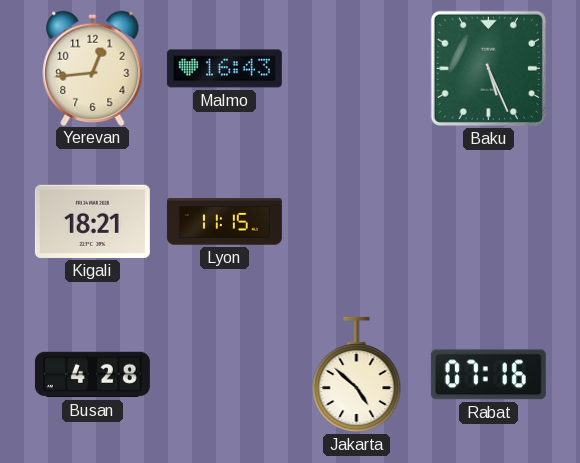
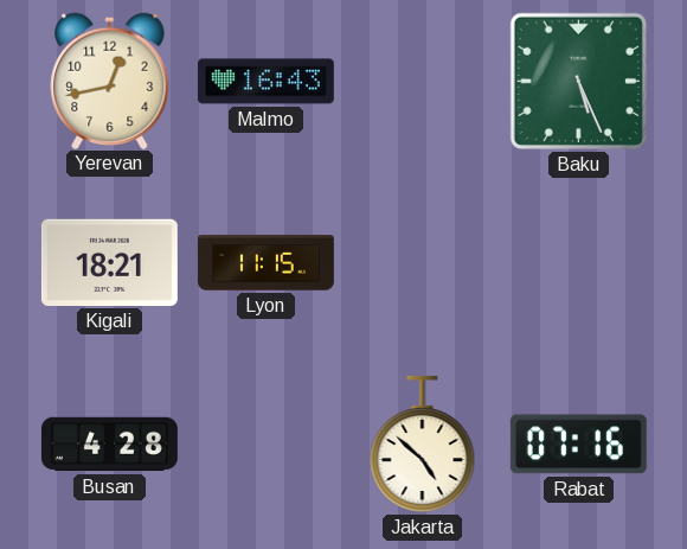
Yerevan: 12:44 -> 12:43 (110, 81)
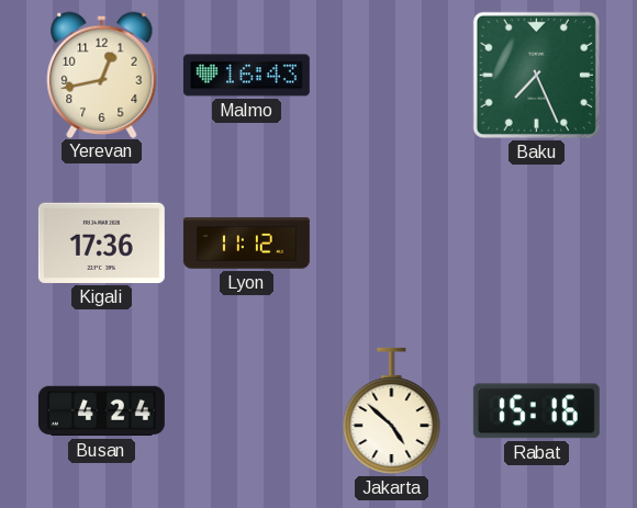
Baku: 5:26 -> 7:26 (536, 75)
Kigali: 18:21 -> 17:36 (101, 242)
Lyon: 11:15 -> 11:12 (246, 244)
Busan: 4:28 -> 4:24 (101, 411)
Rabat: 07:16 -> 15:16 (536, 411)
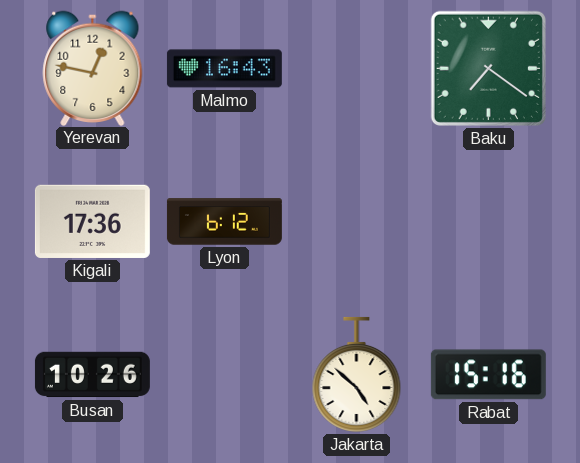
Yerevan: 12:43 -> 12:47 (93, 68)
Baku: 7:26 -> 7:21 (488, 68)
Lyon: 11:12 -> 6:12 (224, 222)
Busan: 4:24 -> 10:26 (92, 375)
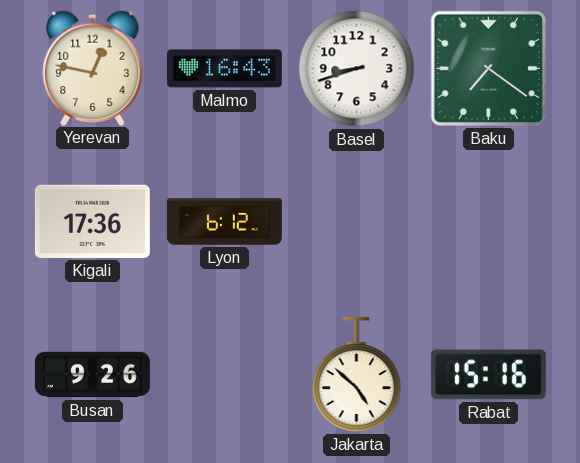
Basel: none -> 8:42 (357, 69)
Busan: 10:26 -> 9:26 (92, 375)
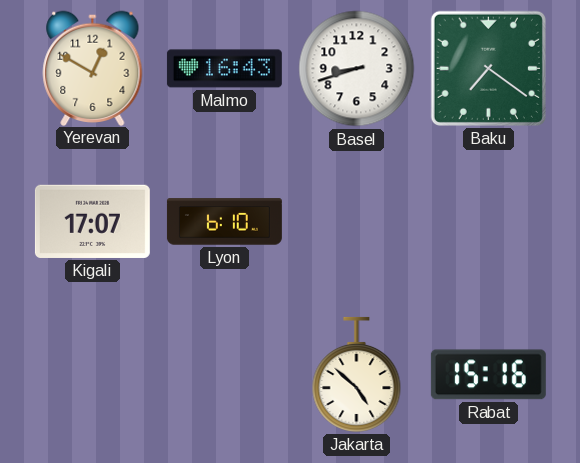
Yerevan: 12:47 -> 12:50 (93, 68)
Kigali: 17:36 -> 17:07 (92, 221)
Lyon: 6:12 -> 6:10 (224, 222)
Busan: 9:26 -> none (92, 375)
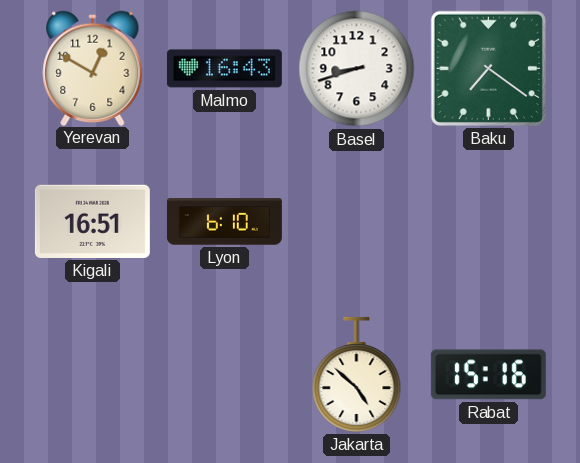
Kigali: 17:07 -> 16:51 (92, 221)
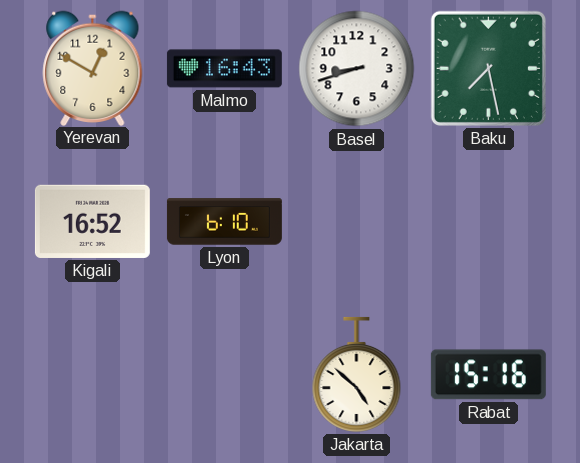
Baku: 7:21 -> 7:28 (488, 68)
Kigali: 16:51 -> 16:52 (92, 221)
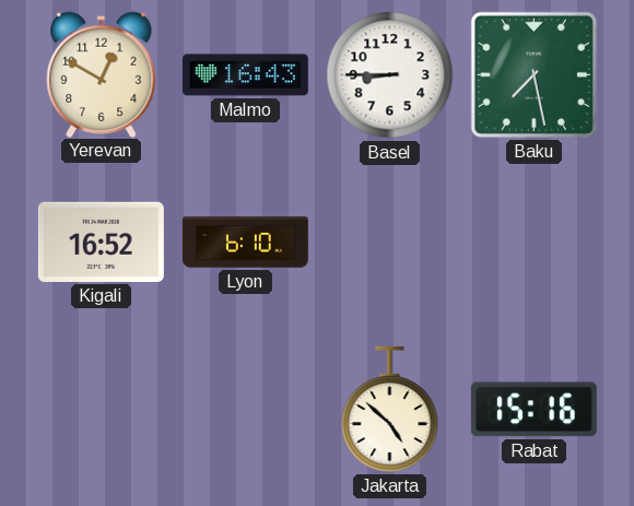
Basel: 8:42 -> 8:45 (390, 75)
